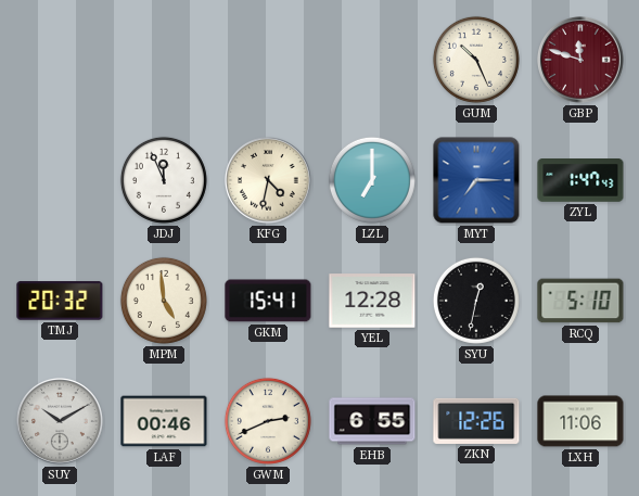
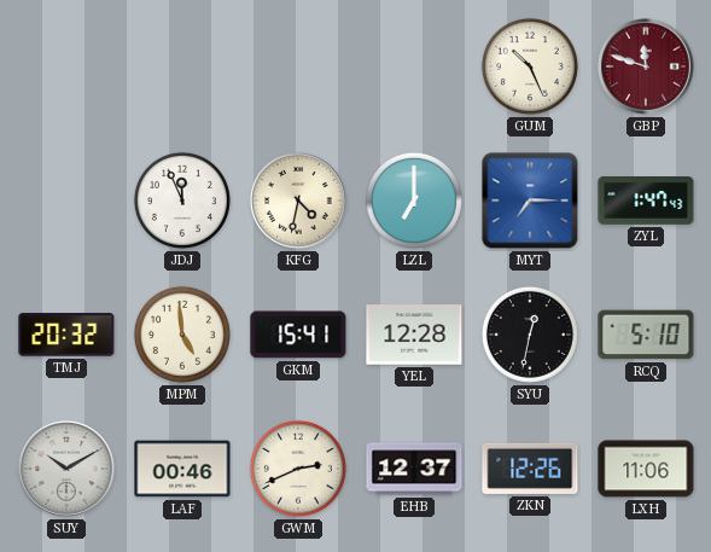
EHB: 6:55 -> 12:37 (414, 469)
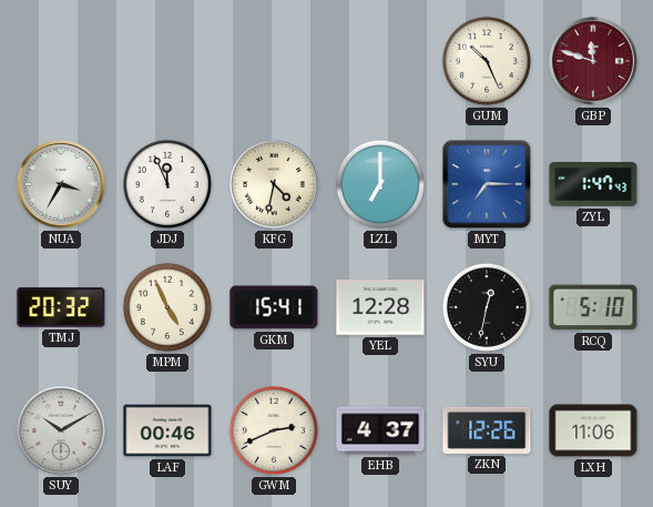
NUA: none -> 3:35 (61, 184)
MPM: 4:59 -> 4:56 (167, 307)
EHB: 12:37 -> 4:37 (380, 430)
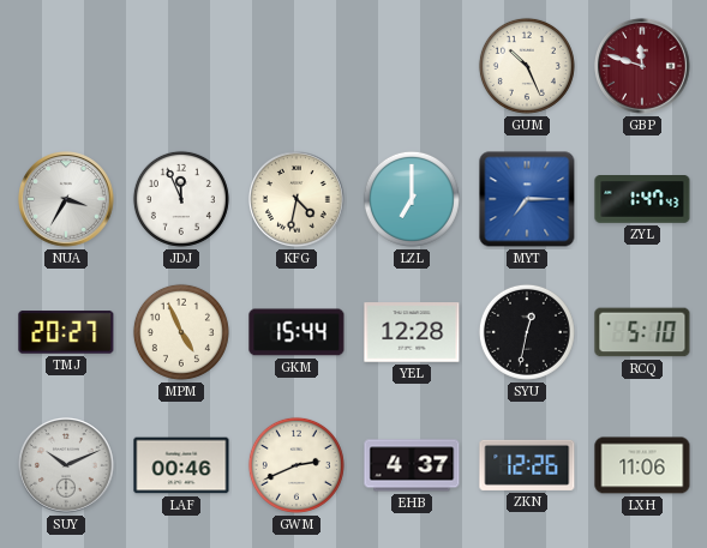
TMJ: 20:32 -> 20:27 (66, 332)
GKM: 15:41 -> 15:44 (296, 332)
SUY: 10:10 -> 10:11 (66, 465)
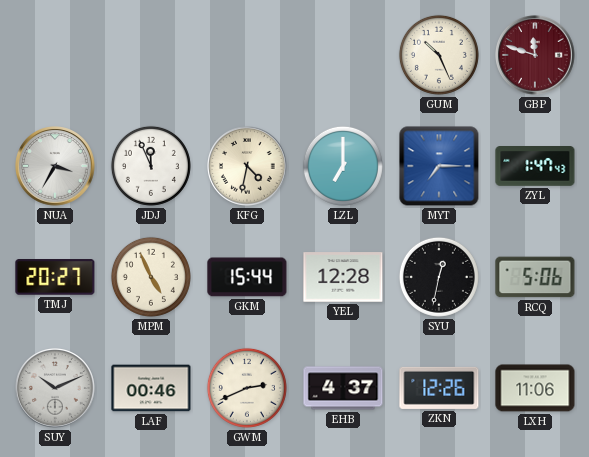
RCQ: 5:10 -> 5:06 (535, 277)
